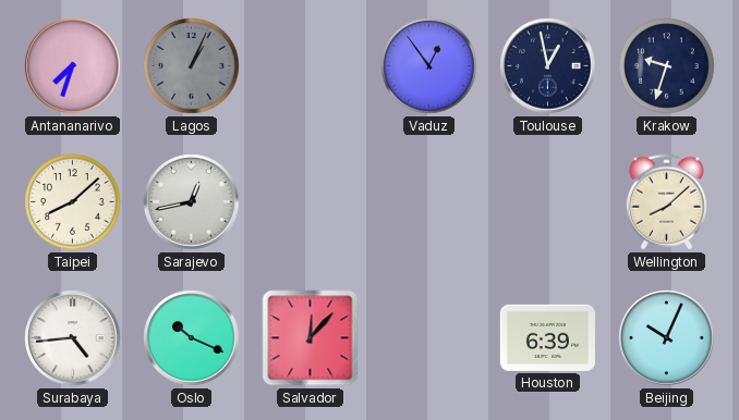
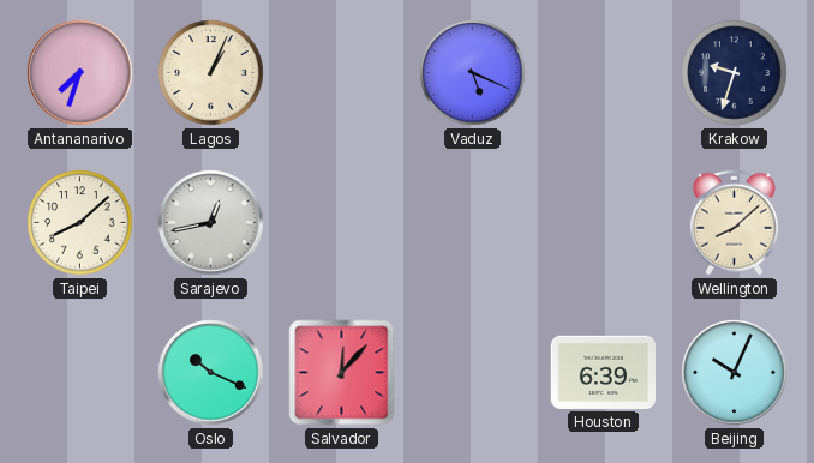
Lagos dial: grey -> cream (211, 73)
Vaduz: 12:54 -> 5:19 (473, 73)
Toulouse: 12:58 -> none (548, 66)
Surabaya: 4:44 -> none (73, 338)
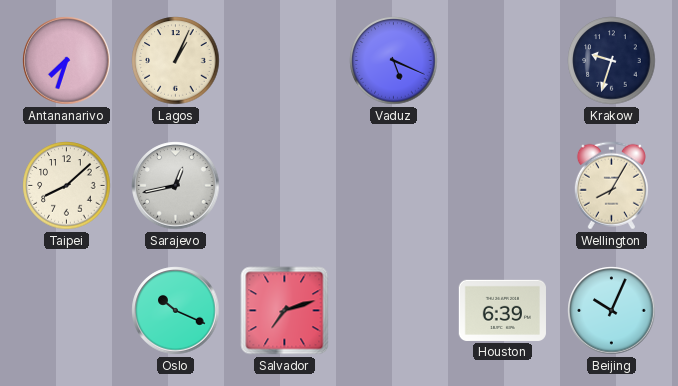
Wellington: 8:08 -> 8:05 (611, 186)
Salvador: 12:07 -> 7:12 (285, 311)
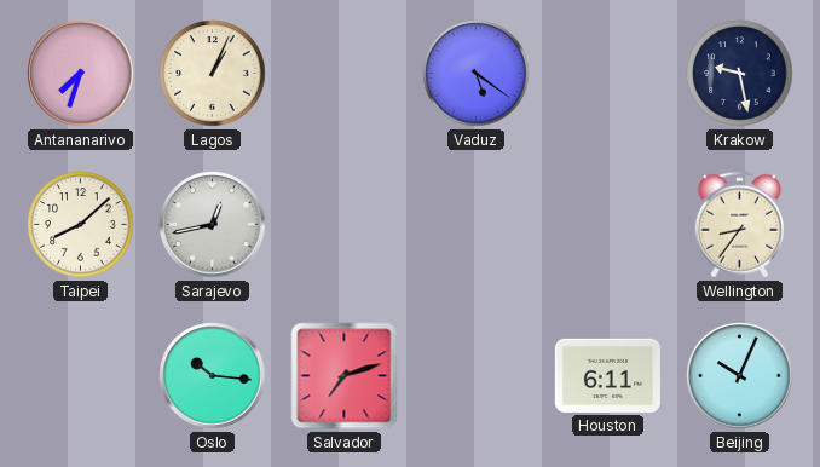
Vaduz: 5:19 -> 5:21 (477, 74)
Krakow: 9:33 -> 9:28 (740, 74)
Wellington: 8:05 -> 8:36 (739, 225)
Oslo: 10:19 -> 10:16 (213, 376)
Houston: 6:39 -> 6:11 (607, 375)
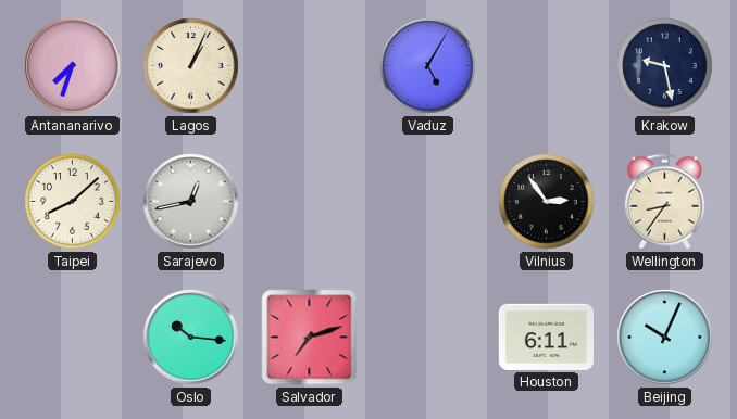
Vaduz: 5:21 -> 5:05 (428, 66)
Vilnius: none -> 2:54 (547, 202)
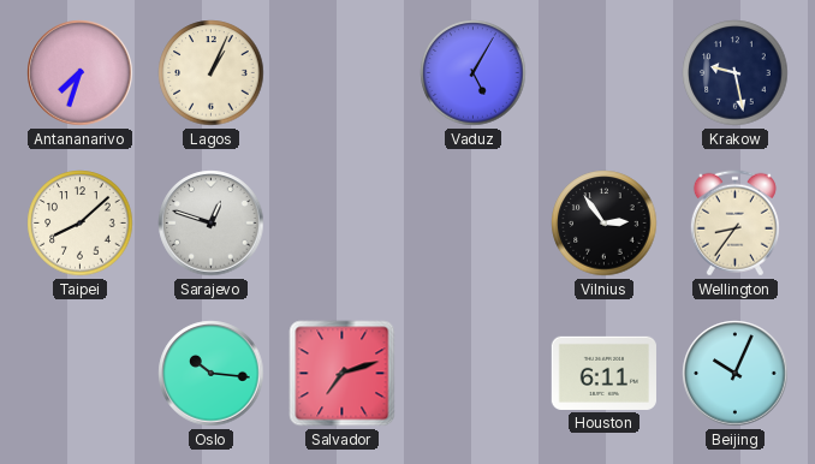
Sarajevo: 12:43 -> 12:48 (212, 224)
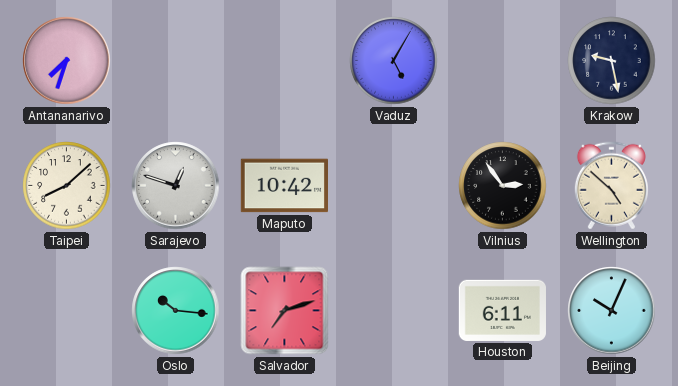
Lagos: 1:04 -> none (212, 73)
Maputo: none -> 10:42 (284, 186)
Wellington: 8:36 -> 4:52 (611, 186)
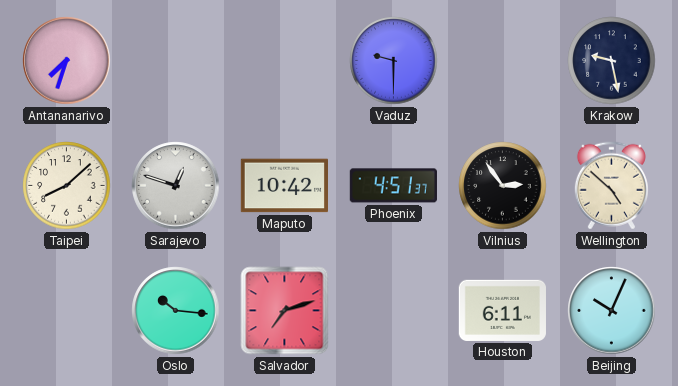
Vaduz: 5:05 -> 9:30 (394, 61)
Phoenix: none -> 4:51 (393, 186)
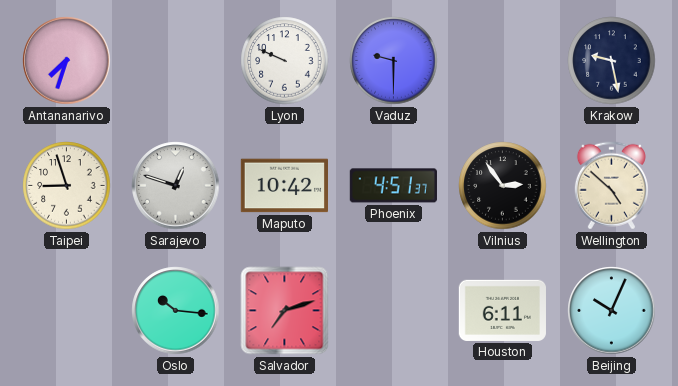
Lyon: none -> 9:49 (285, 61)
Taipei: 8:08 -> 8:57 (67, 186)
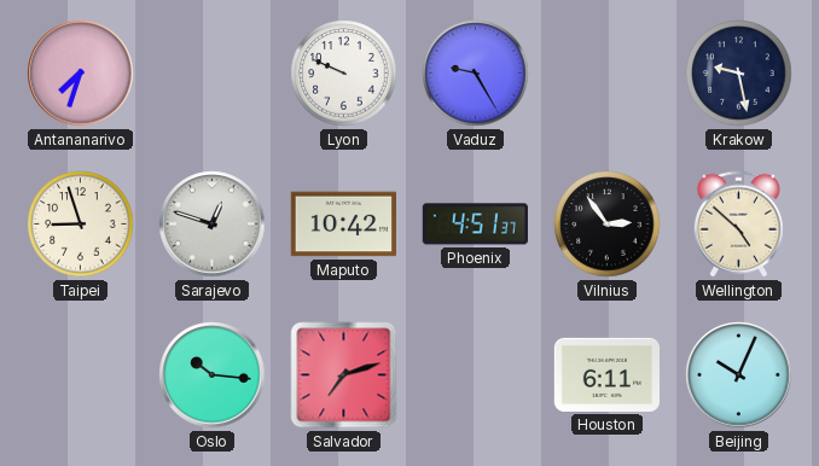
Vaduz: 9:30 -> 9:25 (476, 74)
